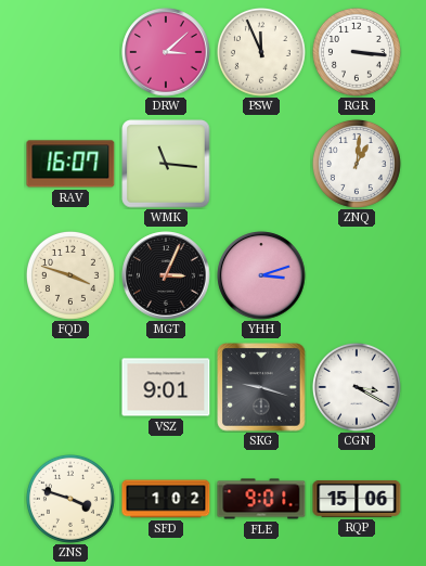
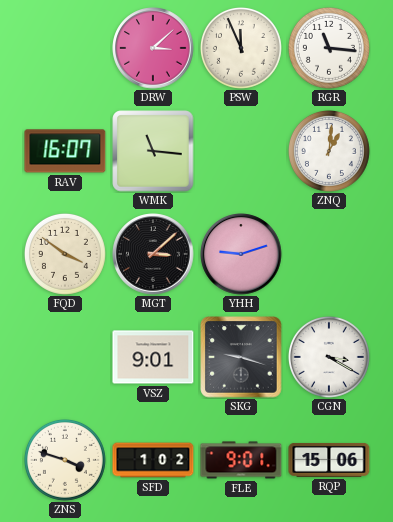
RGR: 3:16 -> 11:16 (329, 48)
FQD: 3:48 -> 3:51 (65, 254)
MGT: 3:04 -> 3:08 (153, 254)
YHH: 3:12 -> 9:12 (241, 254)
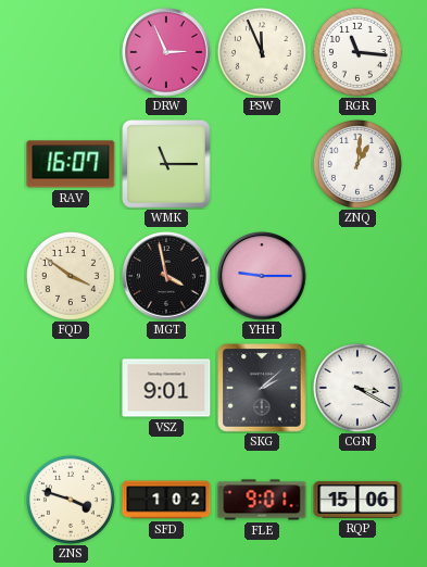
DRW: 3:08 -> 2:56 (166, 52)
WMK: 11:16 -> 11:15 (166, 164)
MGT: 3:08 -> 3:58 (166, 276)
YHH: 9:12 -> 9:15 (262, 276)
SKG: 9:18 -> 2:08 (262, 388)
